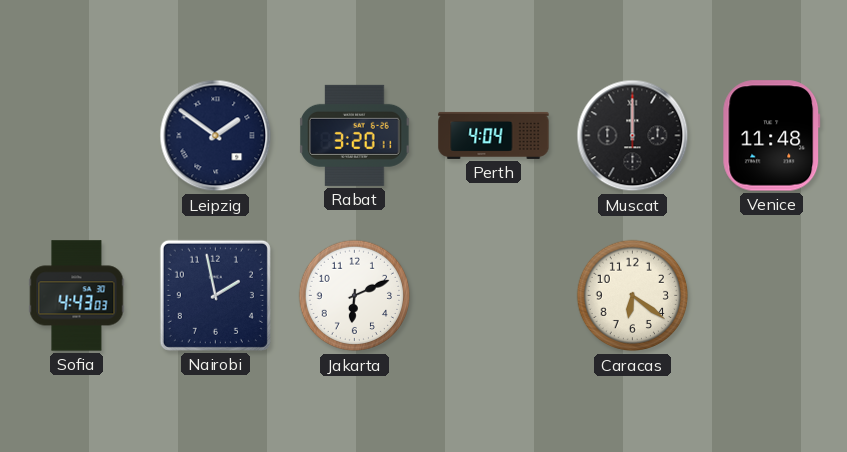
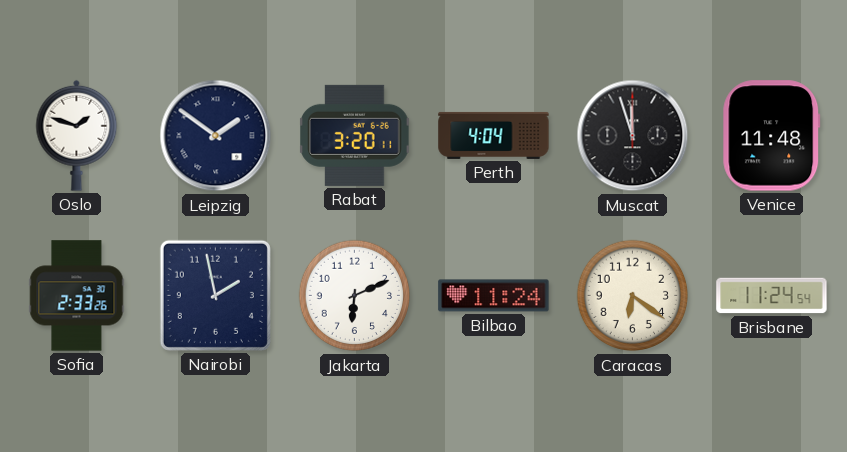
Oslo: none -> 1:48 (77, 135)
Muscat: 12:00 -> 11:57 (633, 136)
Sofia: 4:43 -> 2:33 (77, 296)
Bilbao: none -> 11:24 (494, 296)
Brisbane: none -> 11:24 (772, 296)
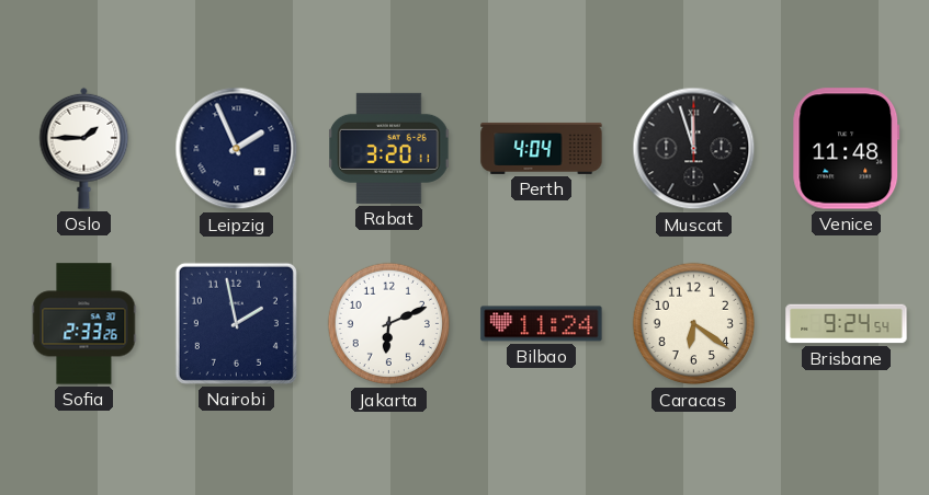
Oslo: 1:48 -> 1:45 (84, 148)
Leipzig: 1:51 -> 1:56 (237, 149)
Brisbane: 11:24 -> 9:24 (847, 324)
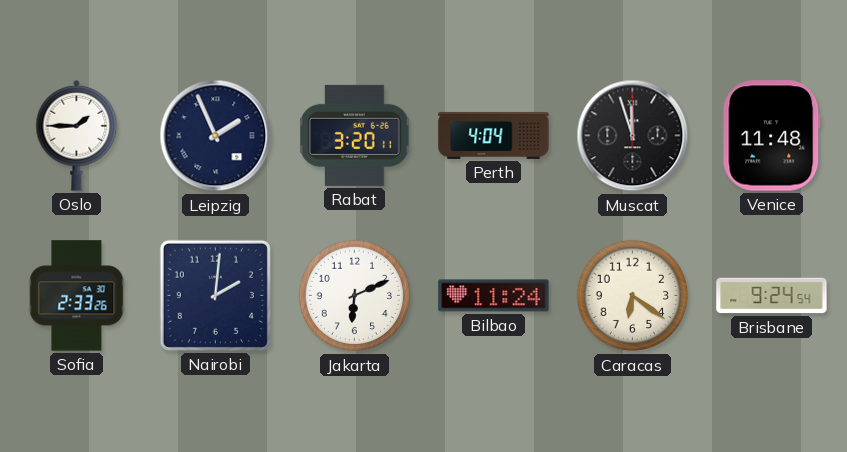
Nairobi: 1:58 -> 2:01 (215, 295)
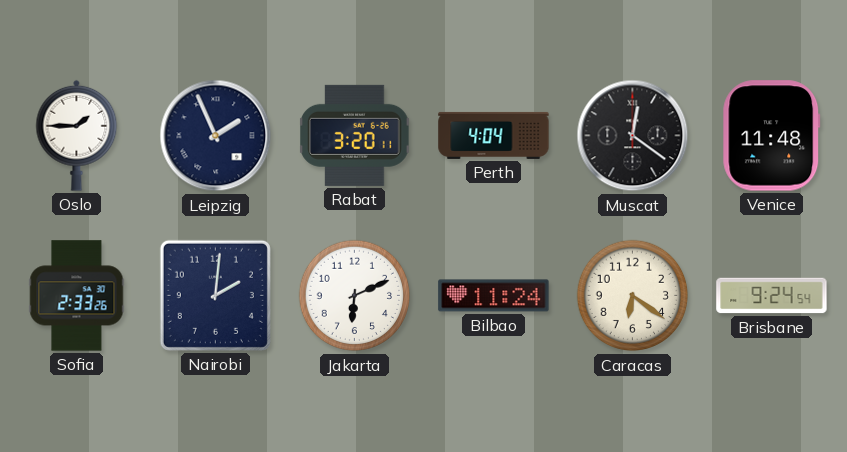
Muscat: 11:57 -> 12:21 (633, 136)
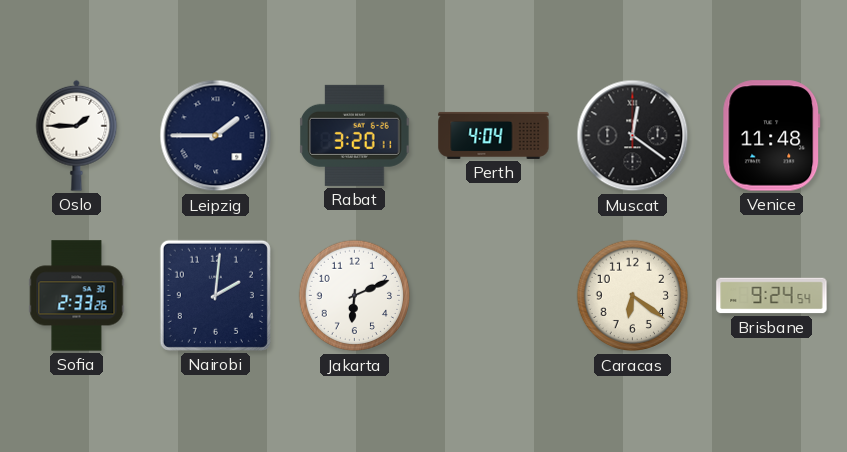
Leipzig: 1:56 -> 1:45 (216, 136)
Bilbao: 11:24 -> none (494, 296)
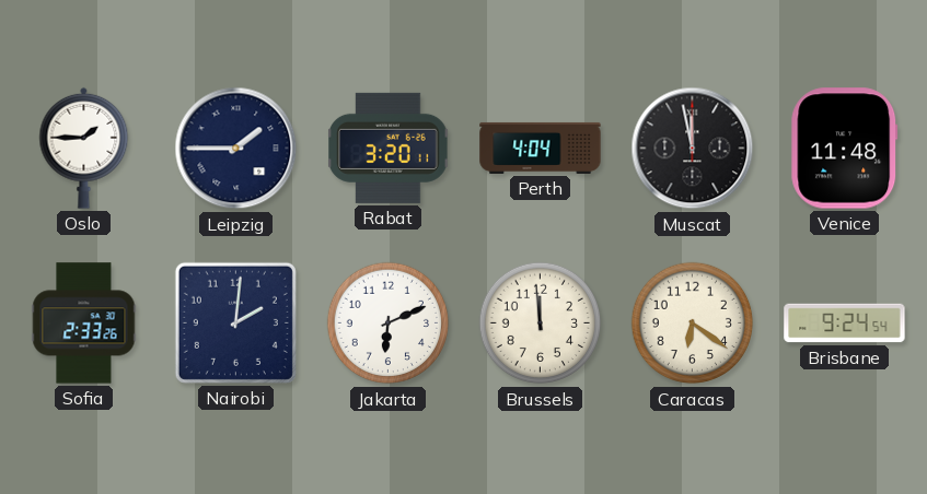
Muscat: 12:21 -> 11:58 (693, 149)
Brussels: none -> 11:59 (541, 324)
